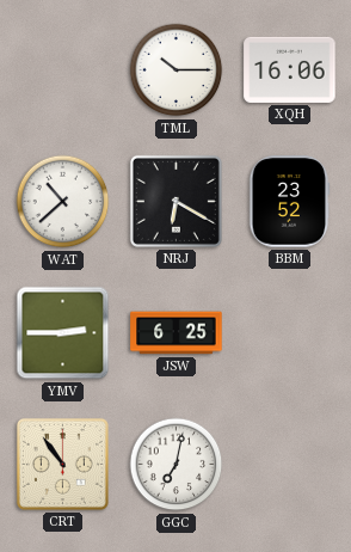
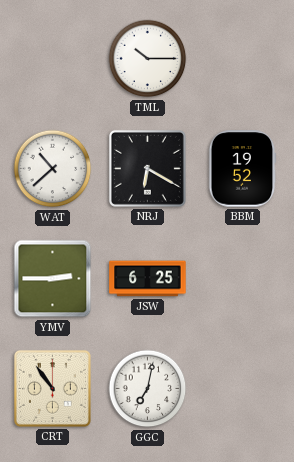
XQH: 16:06 -> none (290, 69)
BBM: 23:52 -> 19:52 (242, 169)
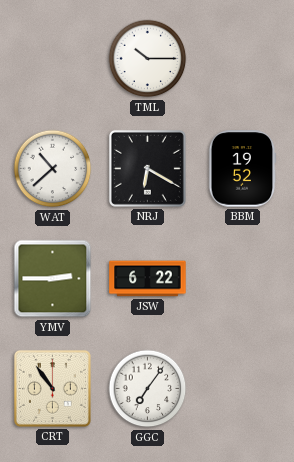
JSW: 6:25 -> 6:22 (148, 279)
GGC: 7:02 -> 7:06 (148, 389)
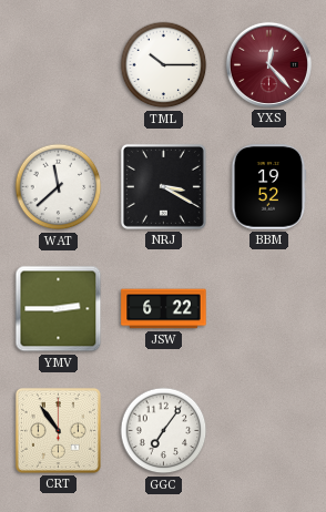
YXS: none -> 12:23 (268, 64)
WAT: 10:38 -> 11:38 (59, 187)
NRJ: 6:20 -> 3:20 (163, 186)
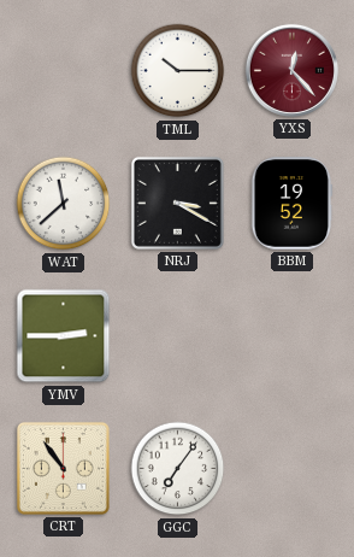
JSW: 6:22 -> none (164, 309)
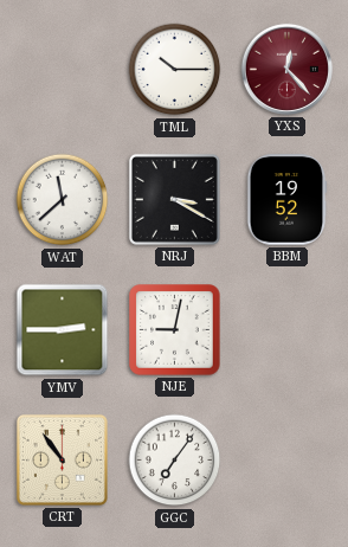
NJE: none -> 9:02 (175, 330)
